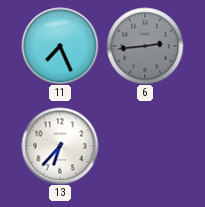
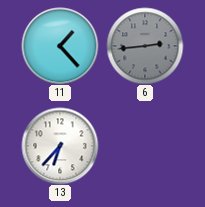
11: 7:26 -> 1:23 (60, 46)
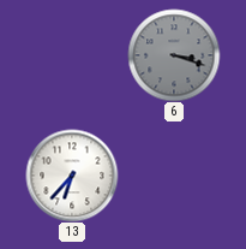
11: 1:23 -> none (60, 46)
6: 2:44 -> 3:18 (174, 55)
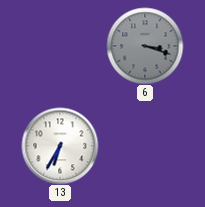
13: 6:37 -> 6:35 (60, 146)
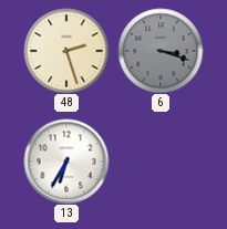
48: none -> 2:27 (66, 51)
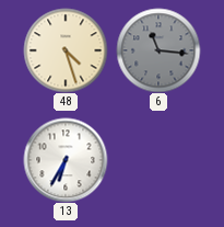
48: 2:27 -> 4:27 (66, 50)
6: 3:18 -> 11:16 (158, 50)
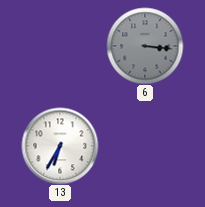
48: 4:27 -> none (66, 50)
6: 11:16 -> 3:16 (145, 46)
